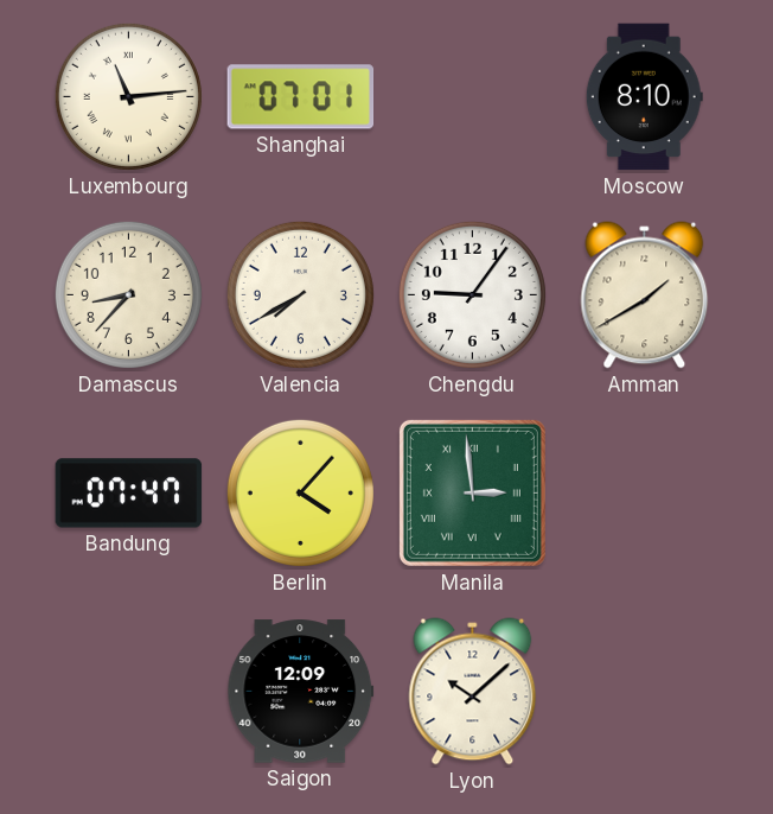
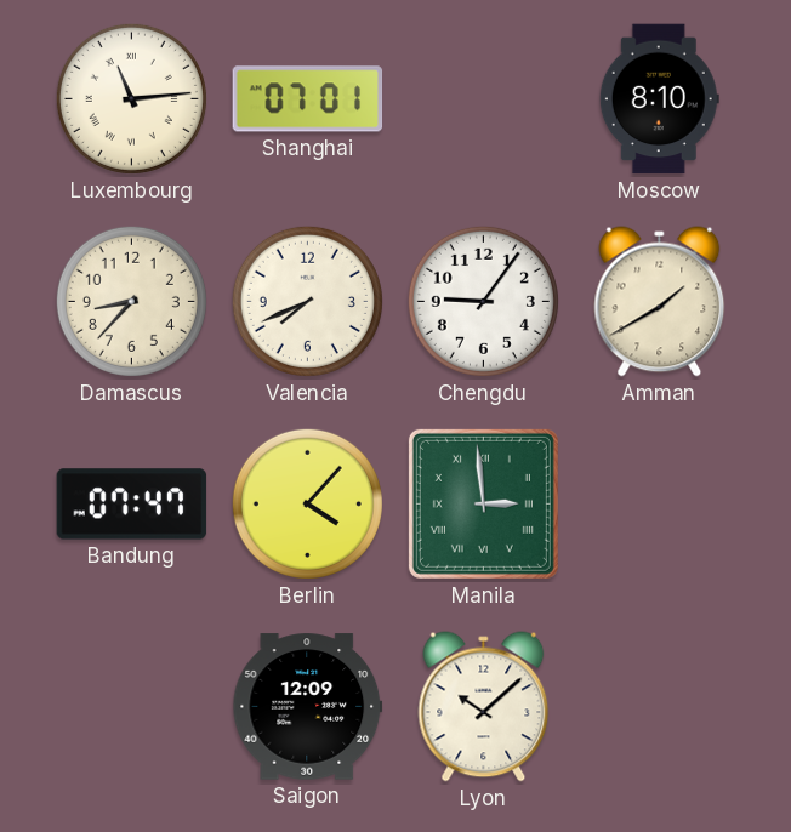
Valencia: 7:40 -> 7:41 (307, 301)
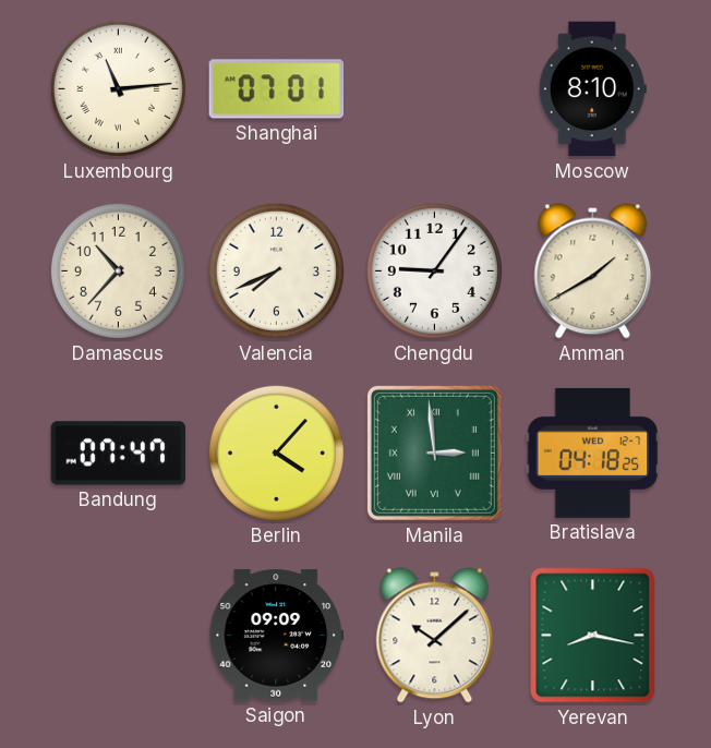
Damascus: 8:37 -> 10:37 (118, 270)
Bratislava: none -> 04:18 (593, 453)
Saigon: 12:09 -> 09:09 (277, 636)
Yerevan: none -> 8:17 (593, 636)
